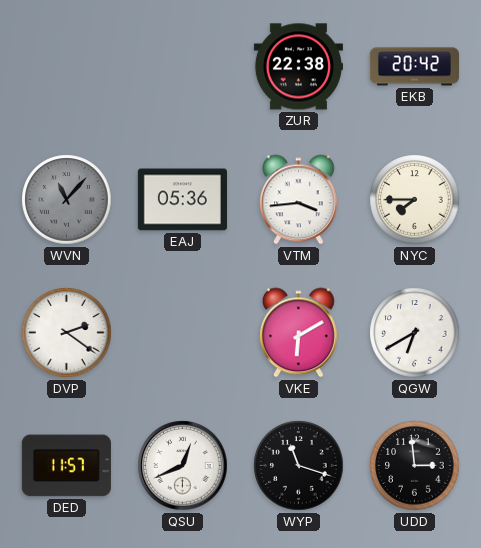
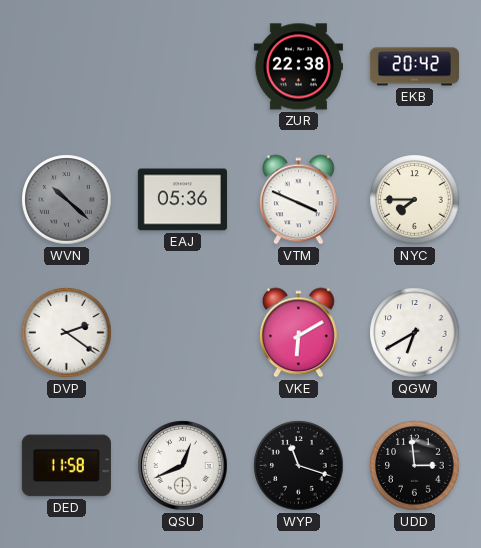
WVN: 11:07 -> 10:22 (67, 200)
VTM: 3:44 -> 3:49 (299, 200)
DED: 11:57 -> 11:58 (66, 466)
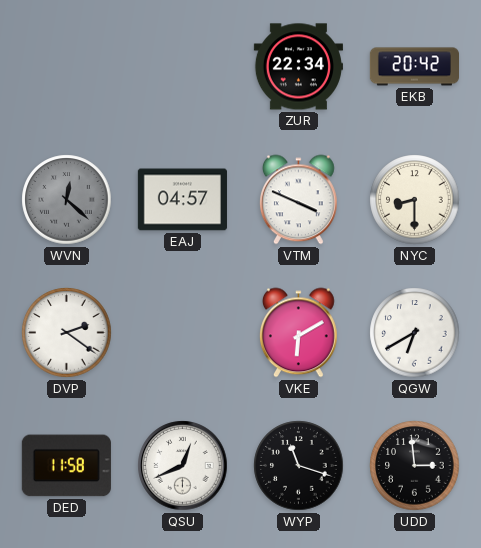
ZUR: 22:38 -> 22:34 (298, 67)
WVN: 10:22 -> 12:22 (67, 200)
EAJ: 05:36 -> 04:57 (182, 200)
NYC: 7:45 -> 8:30 (415, 200)
